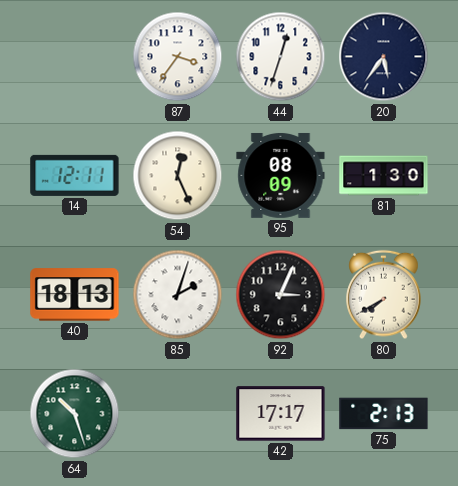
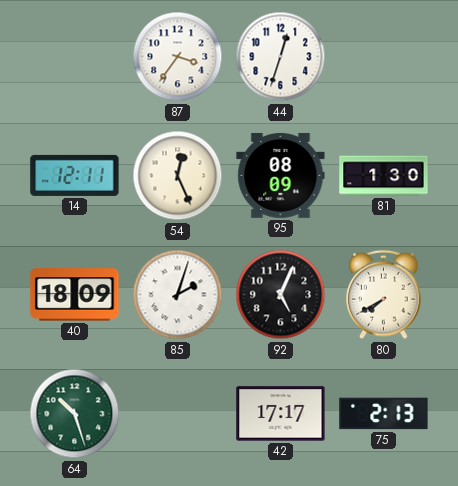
20: 5:36 -> none (384, 57)
40: 18:13 -> 18:09 (75, 295)
92: 3:04 -> 5:04 (281, 295)
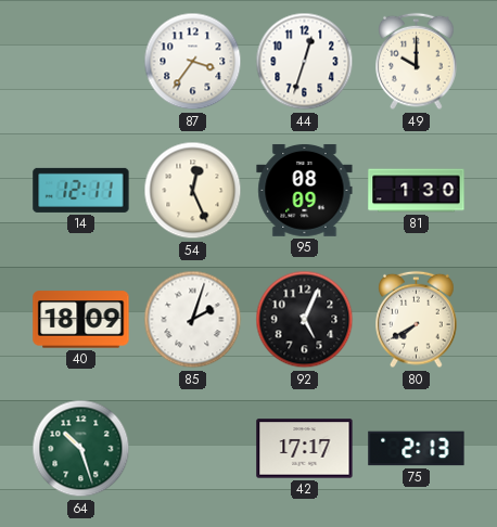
49: none -> 10:00 (417, 62)
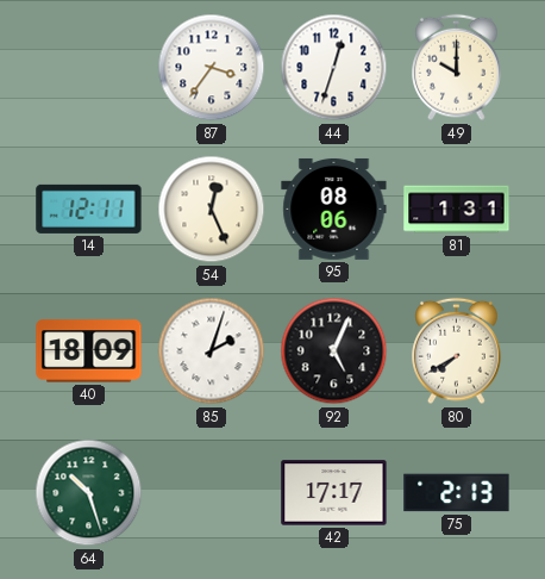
95: 08:09 -> 08:06 (334, 208)
81: 1:30 -> 1:31 (457, 210)
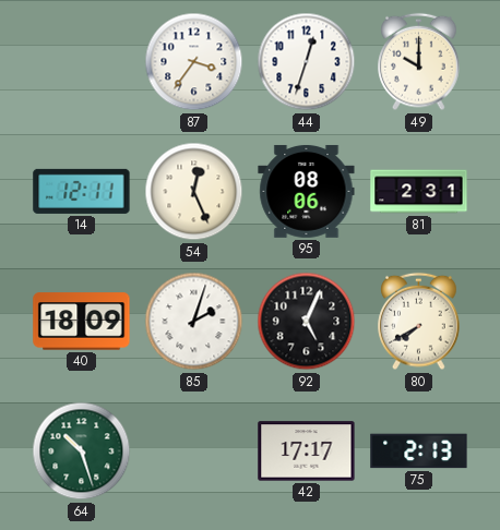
81: 1:31 -> 2:31 (419, 192)
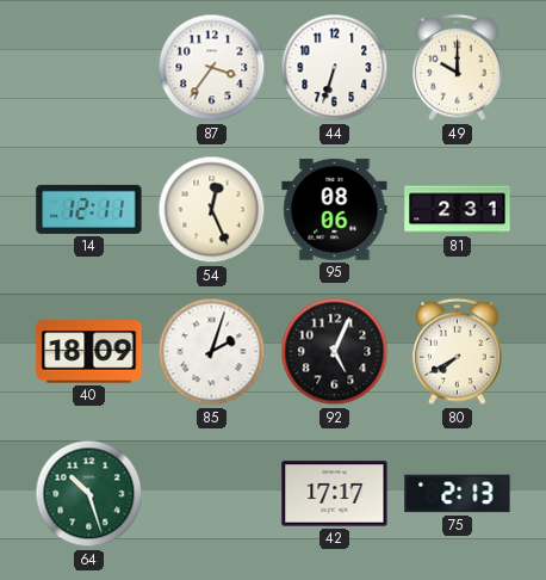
44: 12:33 -> 6:33 (335, 68)
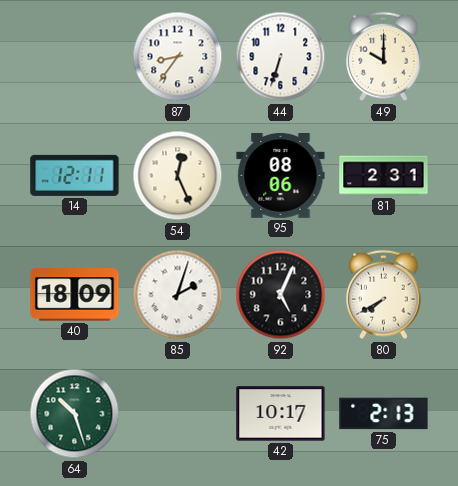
87: 3:36 -> 8:36 (178, 57)
42: 17:17 -> 10:17 (281, 414)
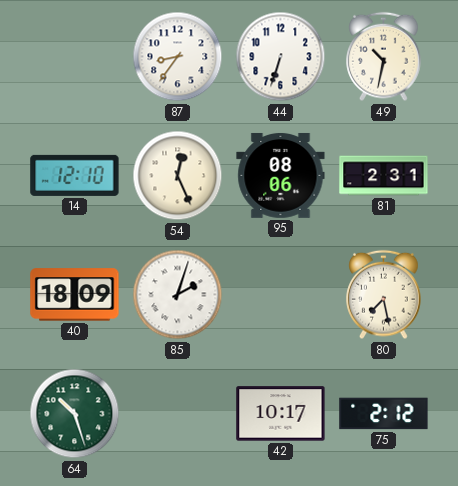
49: 10:00 -> 10:32 (384, 57)
14: 12:11 -> 12:10 (75, 175)
92: 5:04 -> none (281, 295)
80: 7:40 -> 7:28 (384, 295)
75: 2:13 -> 2:12 (384, 414)
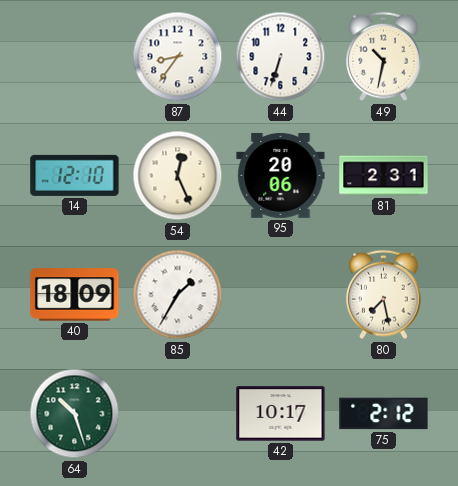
95: 08:06 -> 20:06 (281, 175)
85: 2:03 -> 1:35 (178, 295)
